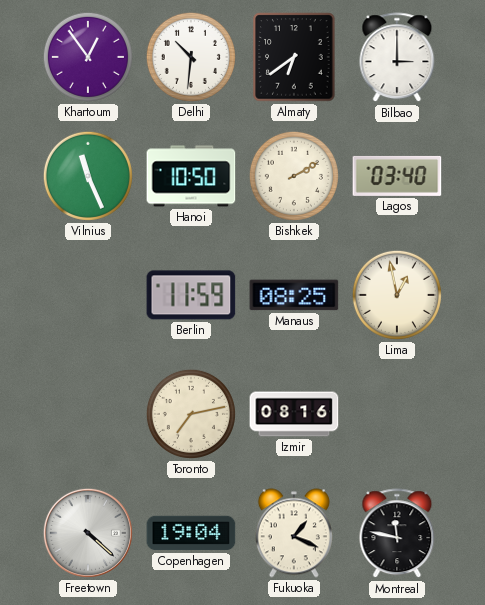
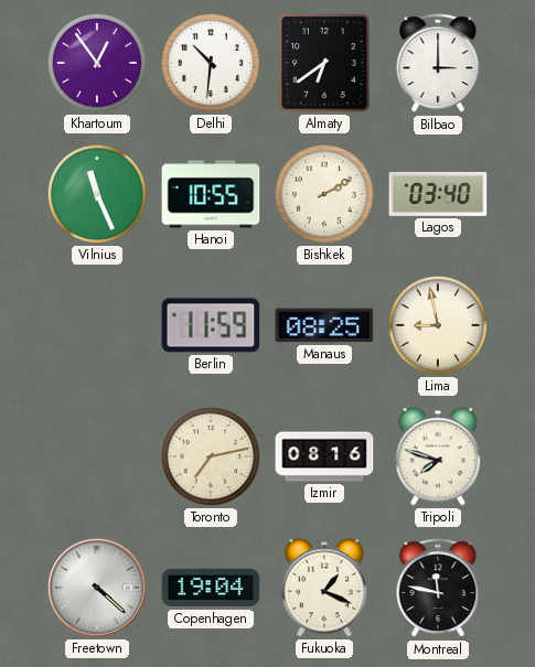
Hanoi: 10:50 -> 10:55 (211, 194)
Lima: 12:58 -> 8:58 (438, 325)
Tripoli: none -> 7:48 (438, 456)
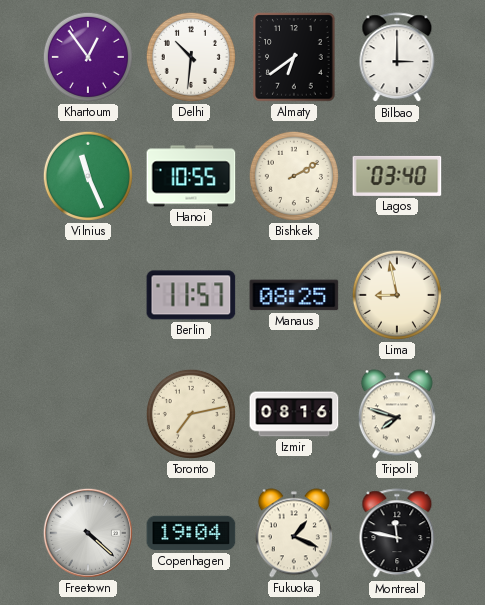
Berlin: 11:59 -> 11:57 (191, 295)
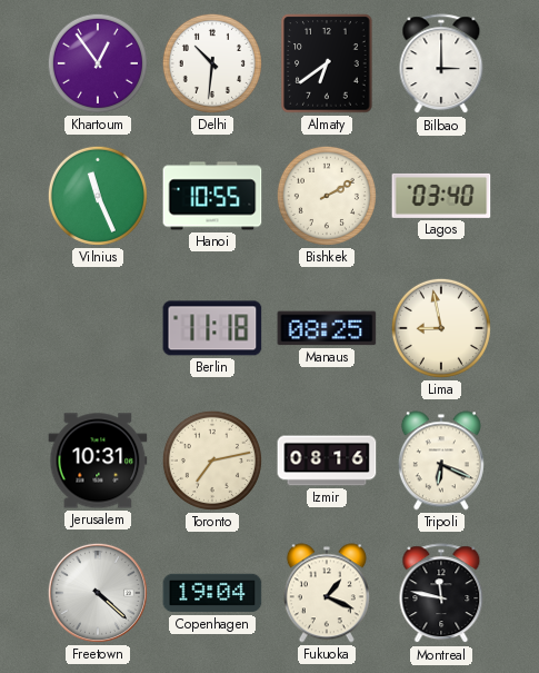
Berlin: 11:57 -> 11:18 (212, 328)
Jerusalem: none -> 10:31 (98, 461)
Tripoli: 7:48 -> 6:19 (441, 461)
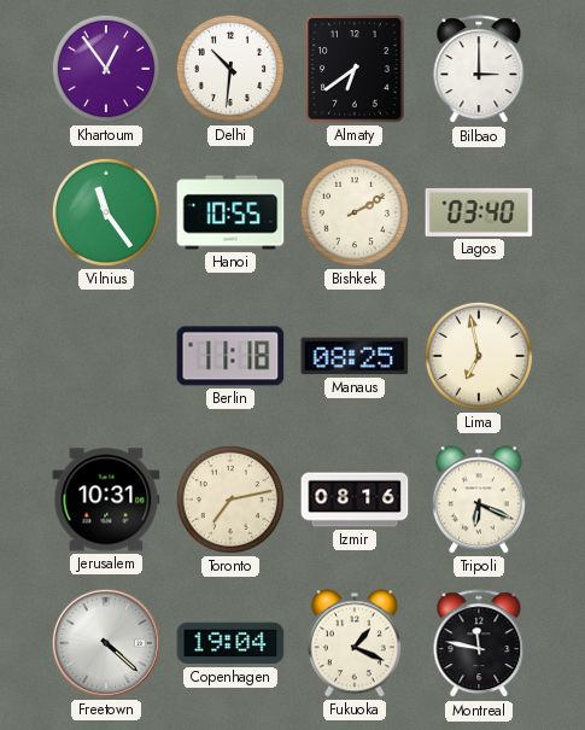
Vilnius: 11:26 -> 11:24 (106, 212)
Lima: 8:58 -> 6:58 (479, 356)
